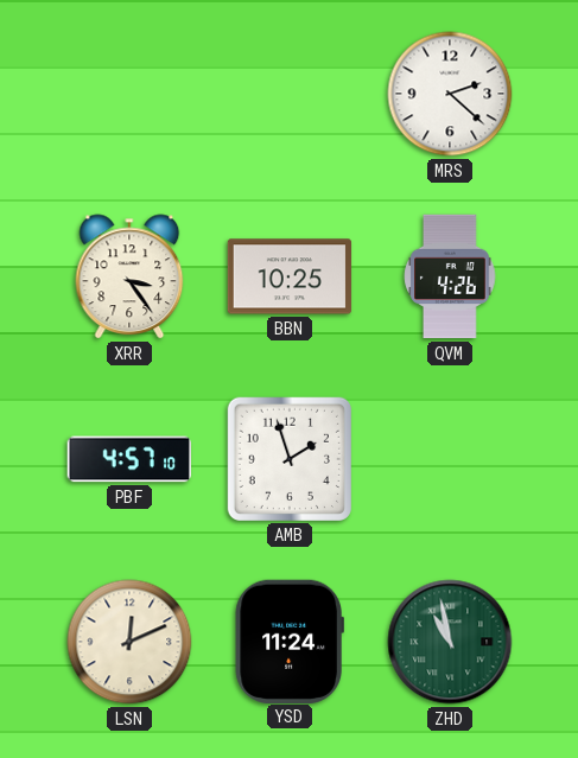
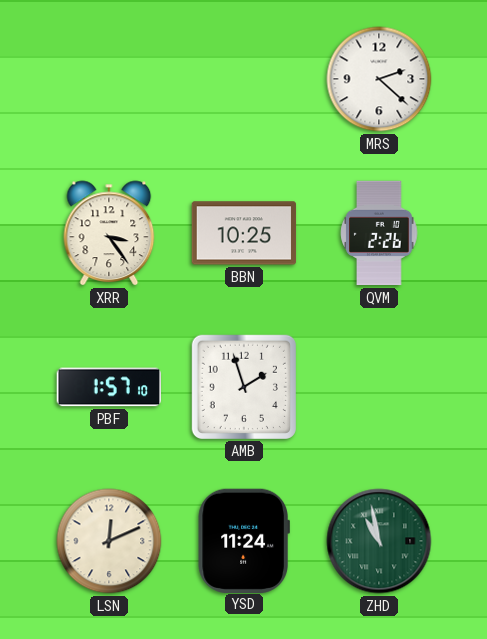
QVM: 4:26 -> 2:26 (379, 233)
PBF: 4:57 -> 1:57 (108, 387)
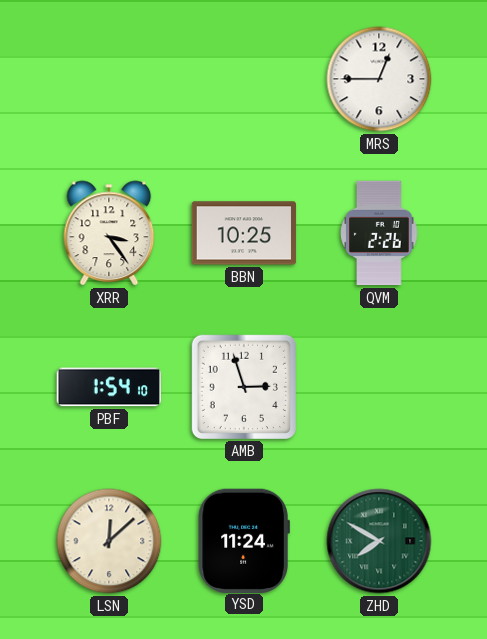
MRS: 2:22 -> 12:45 (379, 79)
PBF: 1:57 -> 1:54 (108, 387)
AMB: 1:57 -> 2:57 (243, 386)
LSN: 12:11 -> 12:08 (109, 541)
ZHD: 10:58 -> 7:50 (379, 541)
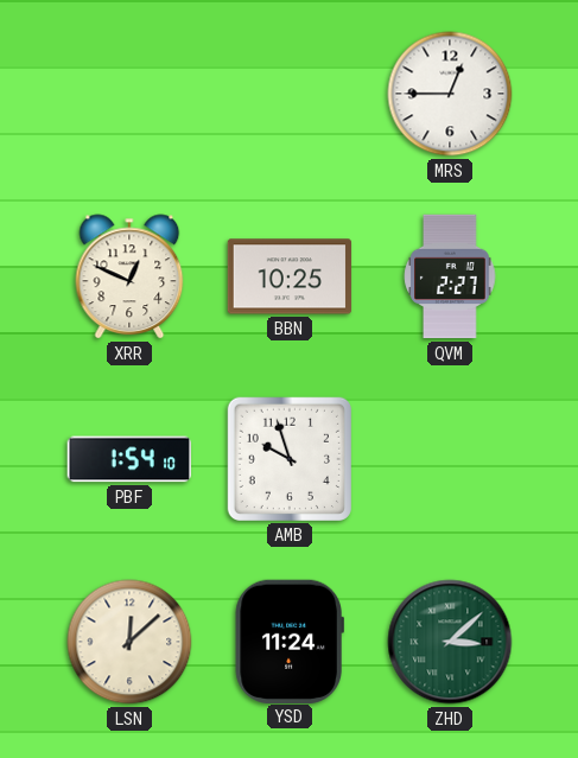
XRR: 3:24 -> 12:49 (129, 276)
QVM: 2:26 -> 2:27 (450, 276)
AMB: 2:57 -> 9:57 (288, 458)
ZHD: 7:50 -> 3:08 (450, 642)
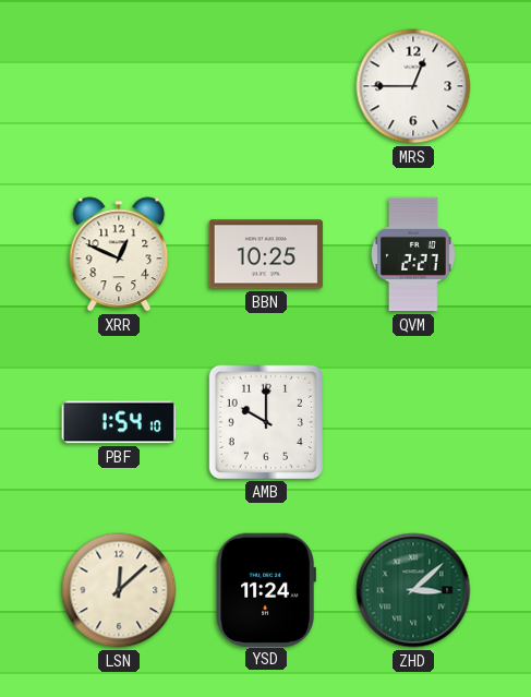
AMB: 9:57 -> 10:00 (265, 421)
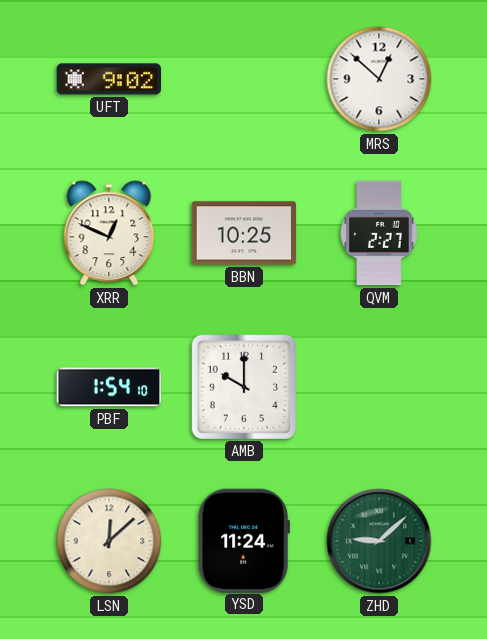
UFT: none -> 9:02 (109, 79)
MRS: 12:45 -> 12:52 (379, 79)
ZHD: 3:08 -> 9:08 (379, 541)
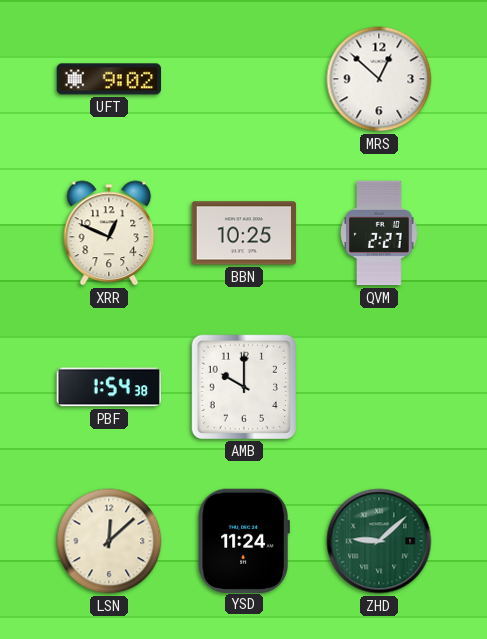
PBF: 1:54:10 -> 1:54:38 (108, 387)
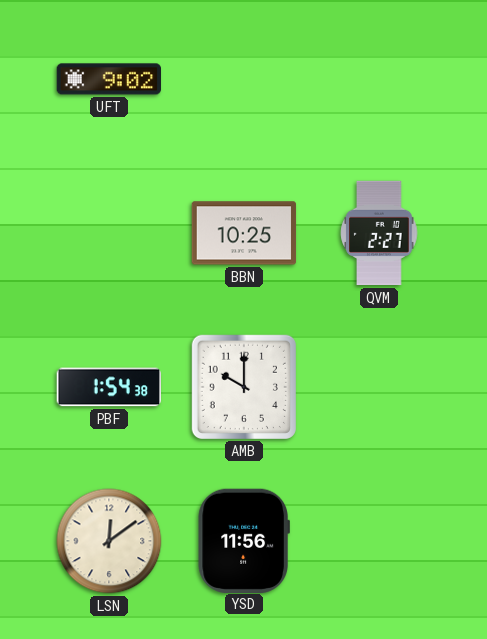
MRS: 12:52 -> none (379, 79)
XRR: 12:49 -> none (109, 233)
LSN: 12:08 -> 12:09 (109, 541)
YSD: 11:24 -> 11:56 (244, 540)
ZHD: 9:08 -> none (379, 541)
